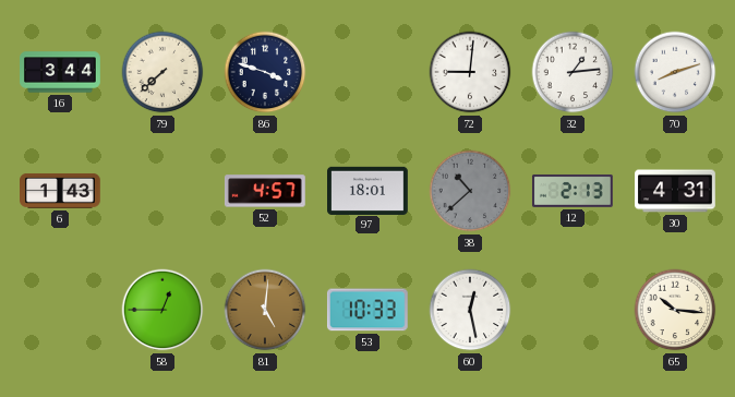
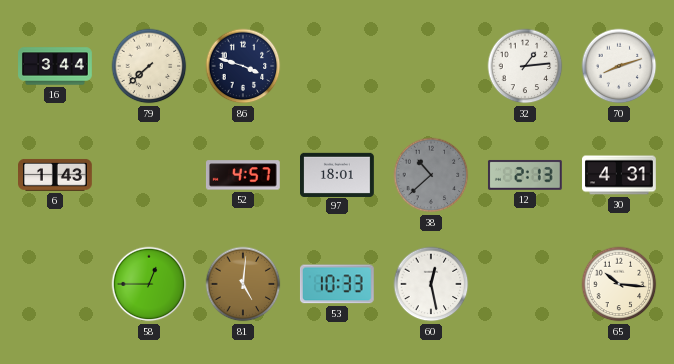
72: 9:01 -> none (470, 72)
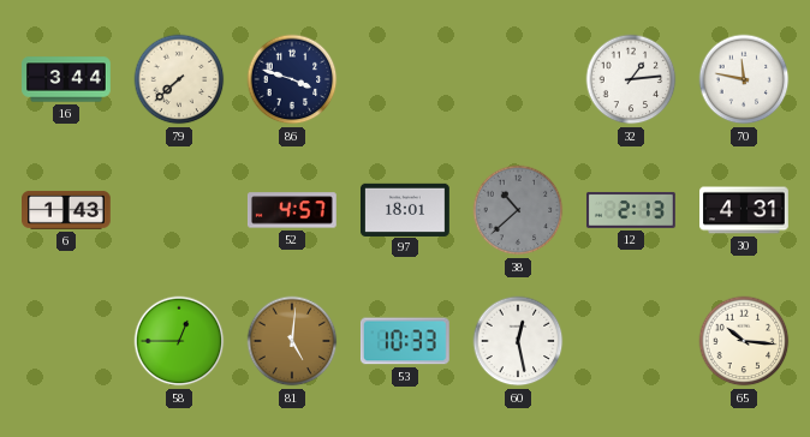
70: 8:12 -> 11:47 (744, 79)
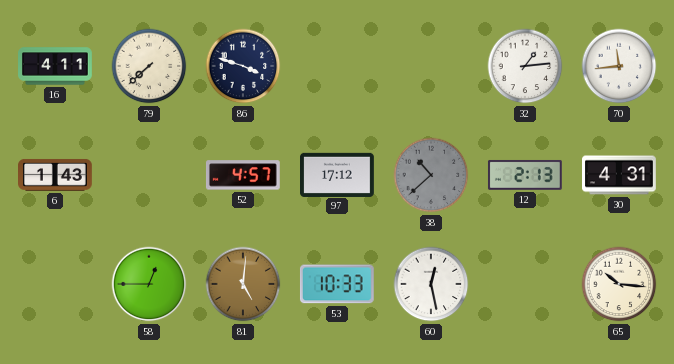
16: 3:44 -> 4:11 (55, 66)
70: 11:47 -> 11:44 (619, 66)
97: 18:01 -> 17:12 (338, 174)
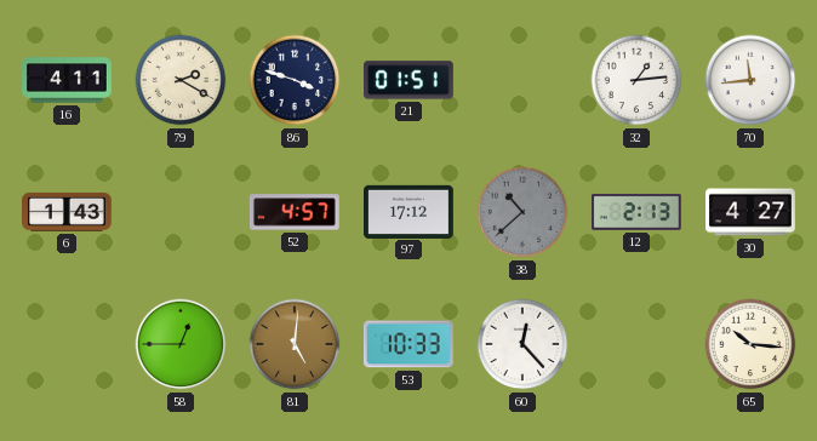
79: 7:38 -> 2:20 (181, 80)
21: none -> 01:51 (410, 80)
30: 4:31 -> 4:27 (752, 212)
60: 12:28 -> 12:23 (522, 344)
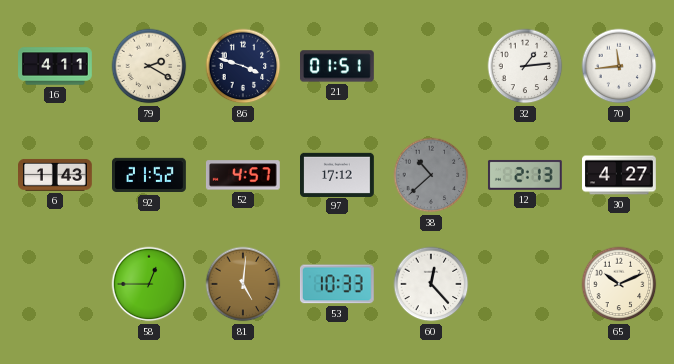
92: none -> 21:52 (150, 175)
65: 10:16 -> 10:11 (619, 284)
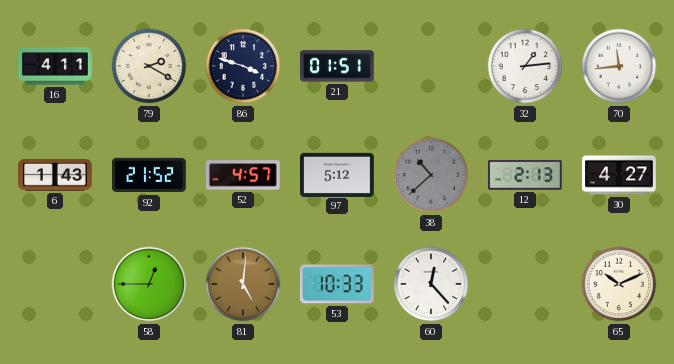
97: 17:12 -> 5:12 (338, 174)
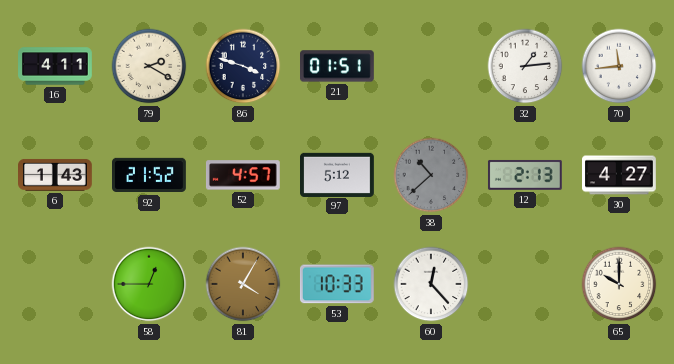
81: 5:01 -> 4:05 (243, 284)
65: 10:11 -> 10:00 (619, 284)
